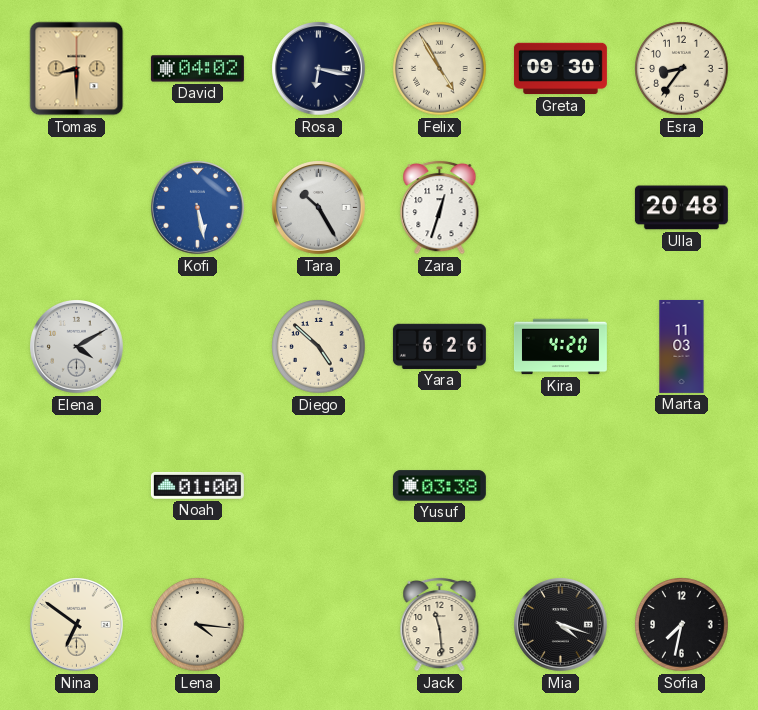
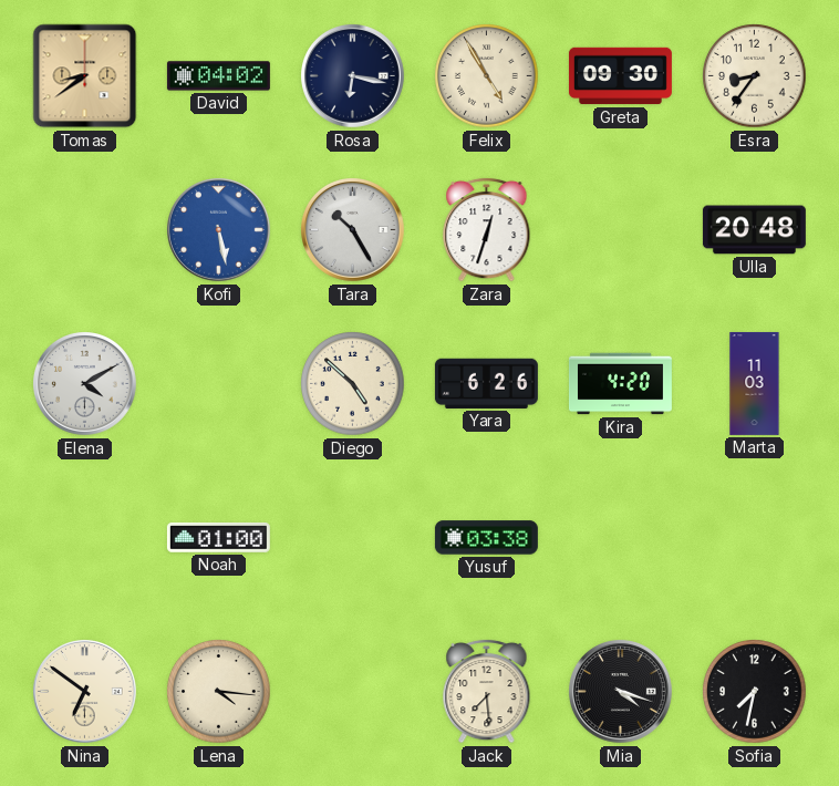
Tomas: 8:30 -> 8:39 (85, 76)
Jack: 11:29 -> 7:29 (487, 691)
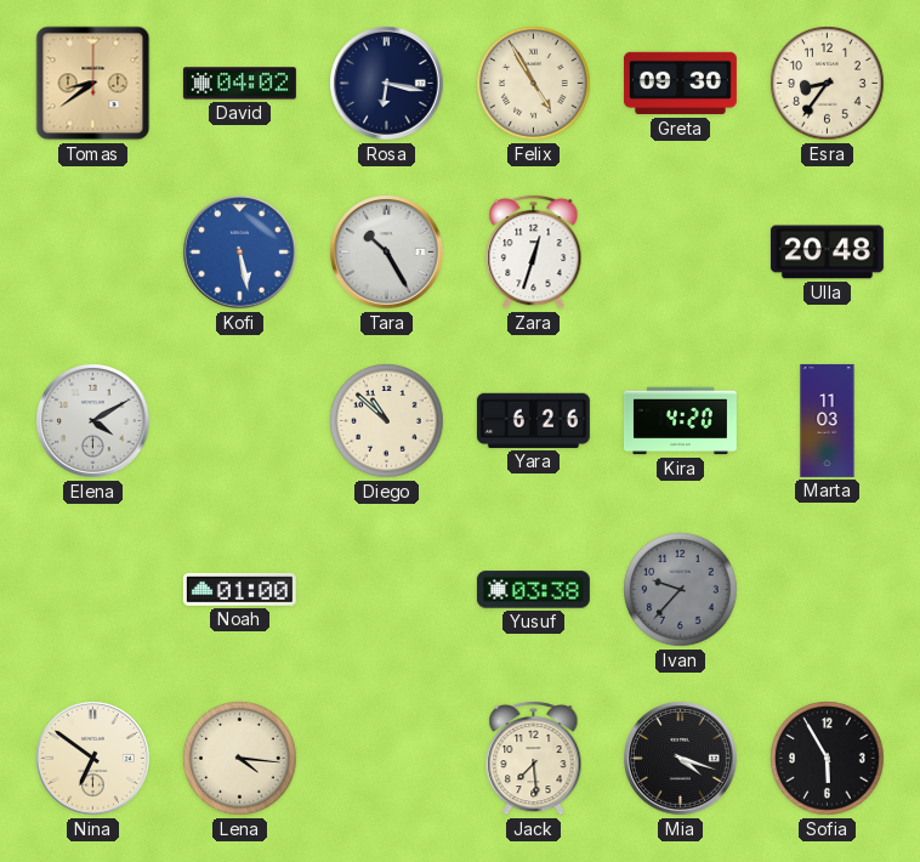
Diego: 4:52 -> 10:52 (387, 421)
Ivan: none -> 9:37 (681, 590)
Sofia: 7:32 -> 5:55 (828, 759)
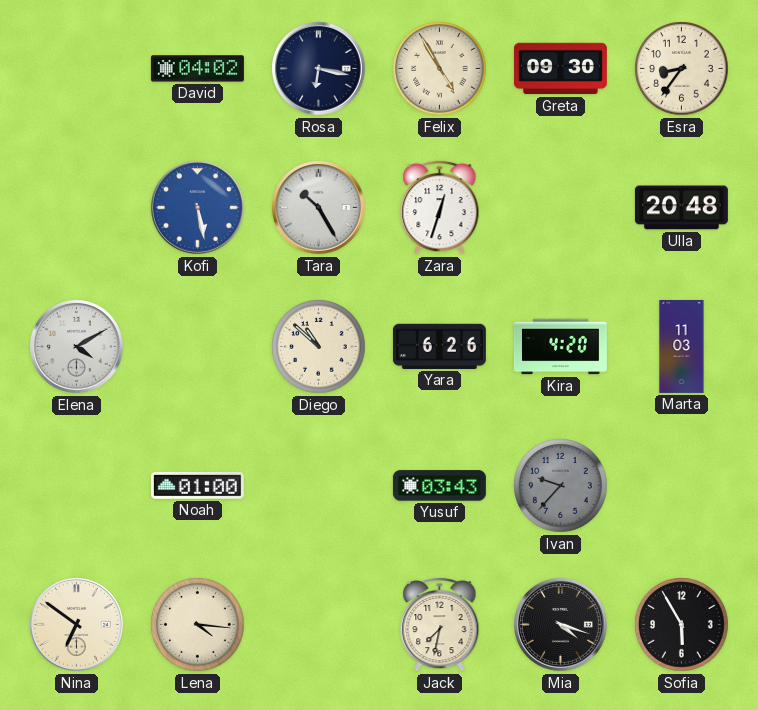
Tomas: 8:39 -> none (93, 84)
Yusuf: 03:38 -> 03:43 (439, 486)
Jack: 7:29 -> 7:32 (440, 624)
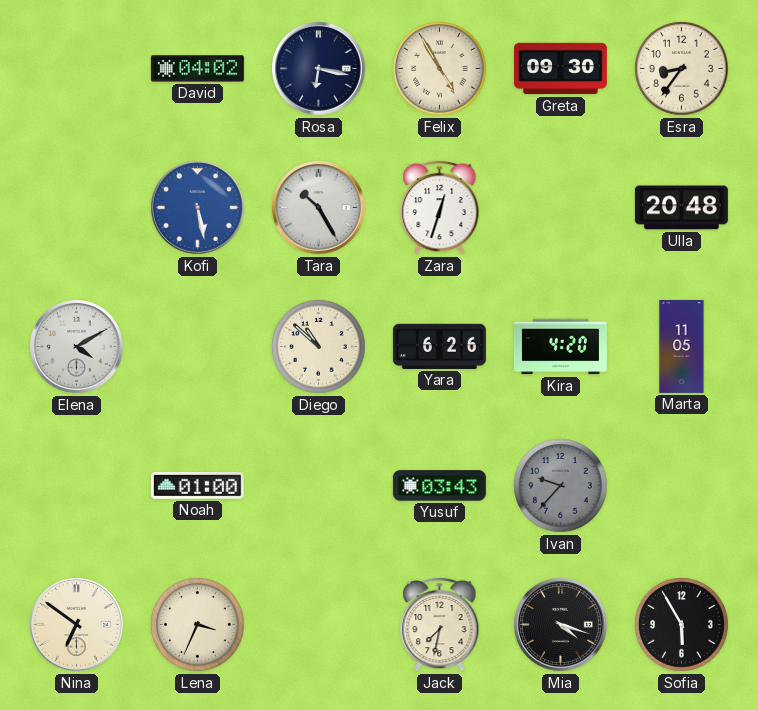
Marta: 11:03 -> 11:05 (682, 346)
Lena: 4:16 -> 3:34 (198, 625)
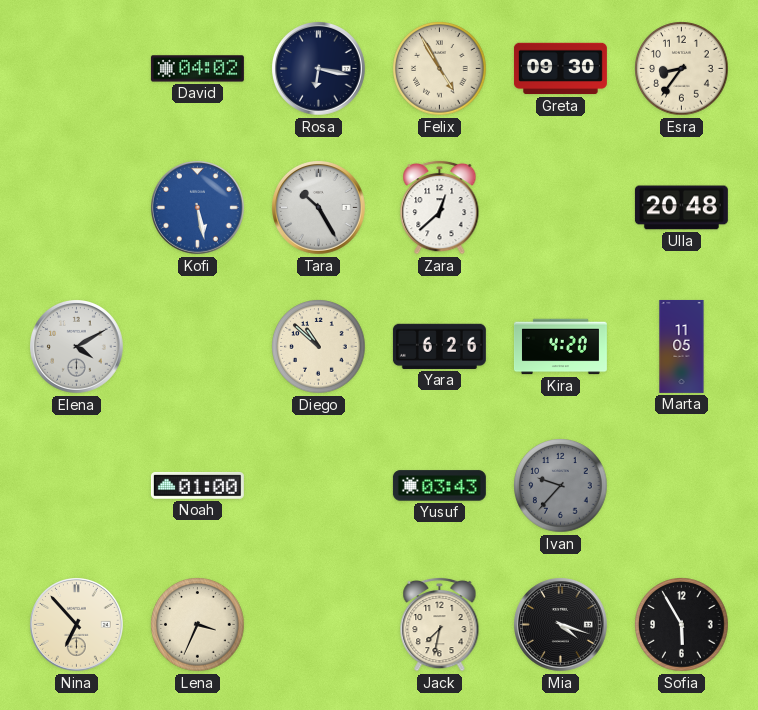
Zara: 12:33 -> 12:38 (440, 207)
Nina: 6:51 -> 6:53 (77, 625)
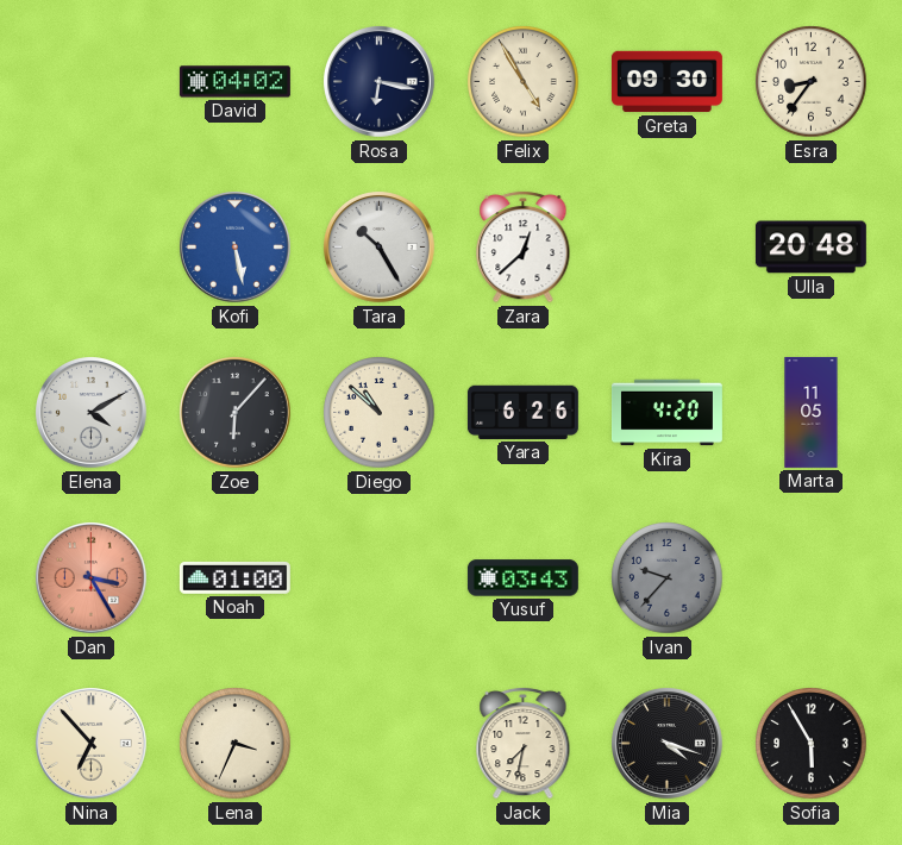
Zoe: none -> 6:07 (236, 413)
Dan: none -> 3:25 (92, 578)
